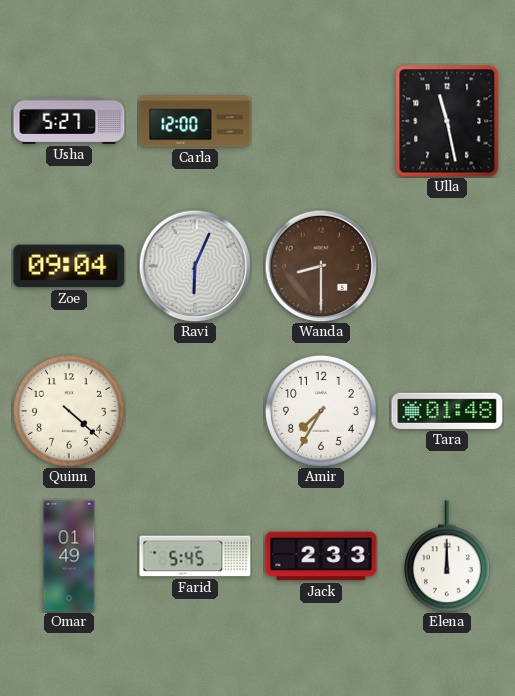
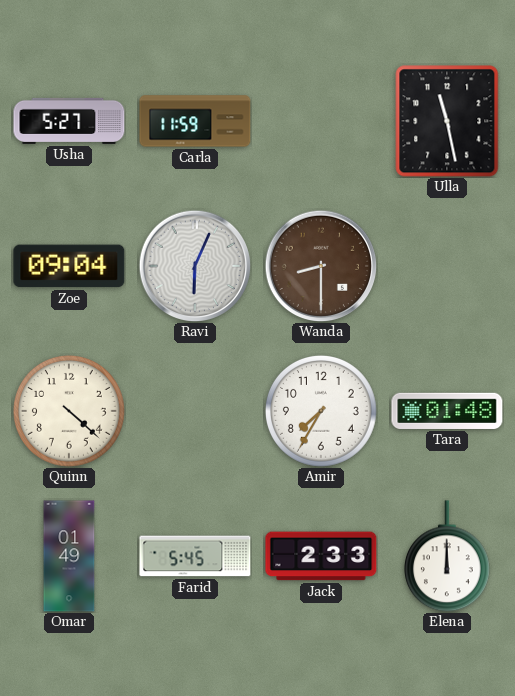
Carla: 12:00 -> 11:59 (195, 121)
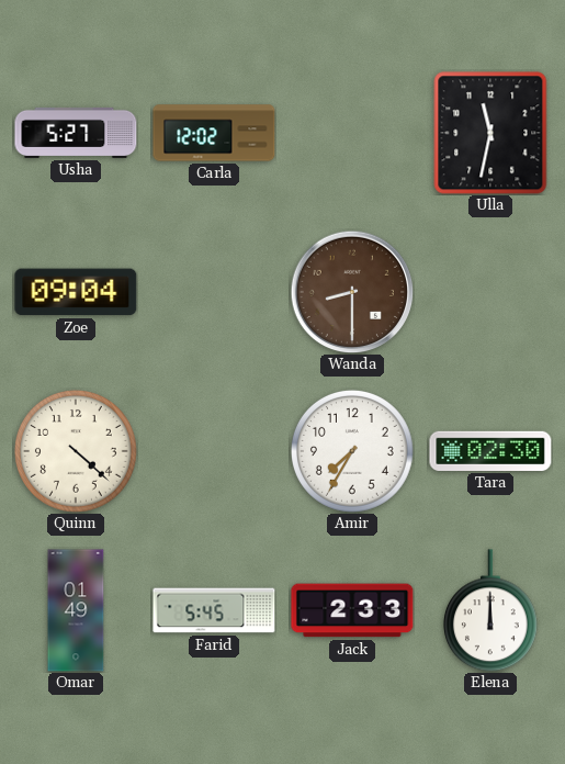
Carla: 11:59 -> 12:02 (214, 133)
Ulla: 11:28 -> 11:32 (490, 133)
Ravi: 6:04 -> none (195, 266)
Tara: 01:48 -> 02:30 (490, 451)
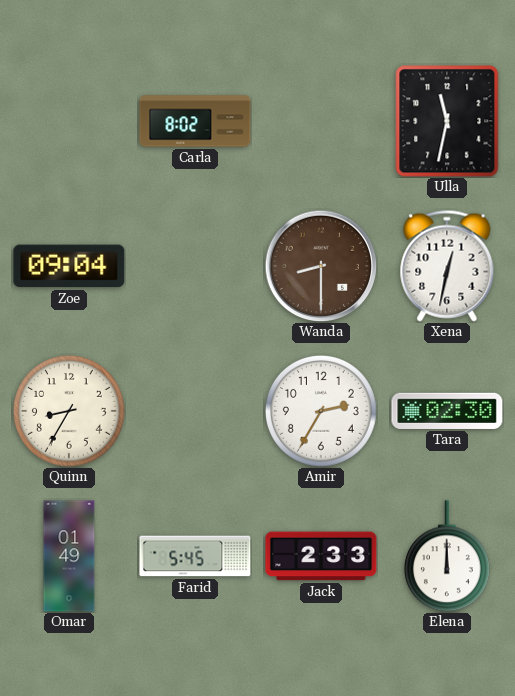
Usha: 5:27 -> none (76, 133)
Carla: 12:02 -> 8:02 (195, 121)
Xena: none -> 12:32 (447, 266)
Quinn: 4:22 -> 8:35 (69, 411)
Amir: 7:35 -> 2:35 (321, 411)
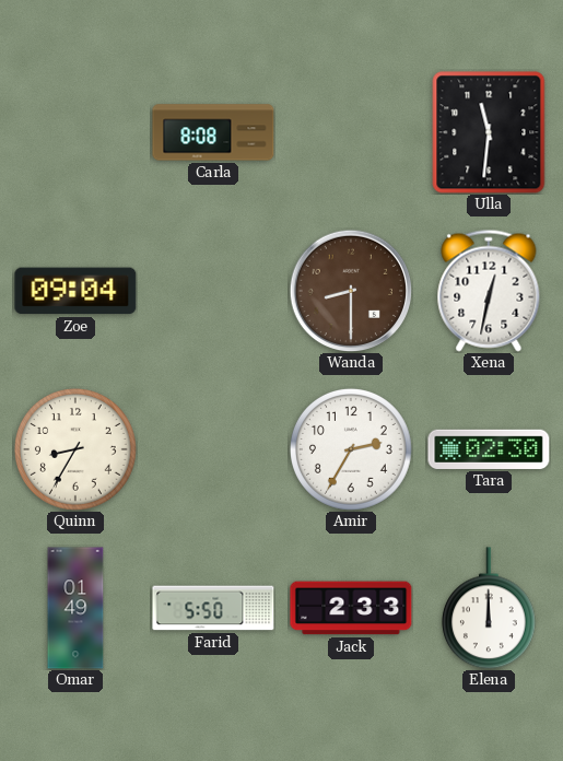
Carla: 8:02 -> 8:08 (213, 132)
Ulla: 11:32 -> 11:31 (489, 132)
Farid: 5:45 -> 5:50 (213, 608)
